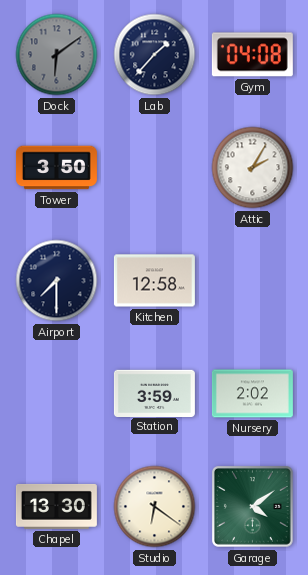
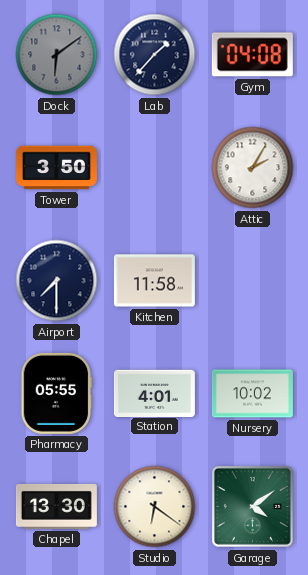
Kitchen: 12:58 -> 11:58 (154, 281)
Pharmacy: none -> 05:55 (57, 393)
Station: 3:59 -> 4:01 (154, 393)
Nursery: 2:02 -> 10:02 (252, 394)
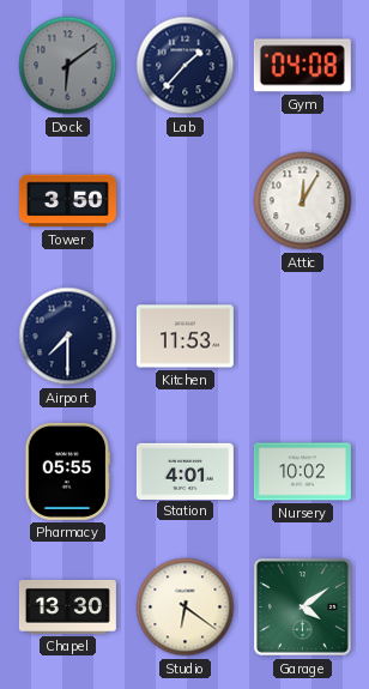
Attic: 2:05 -> 12:05 (303, 201)
Kitchen: 11:58 -> 11:53 (184, 337)
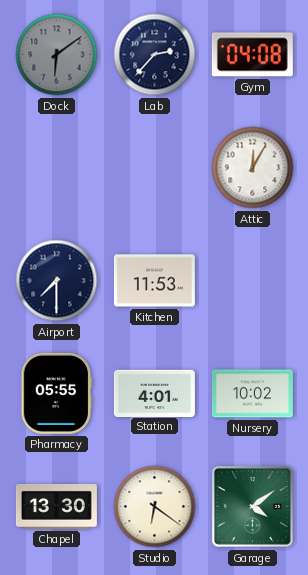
Lab: 1:37 -> 2:37 (155, 55)
Tower: 3:50 -> none (67, 201)
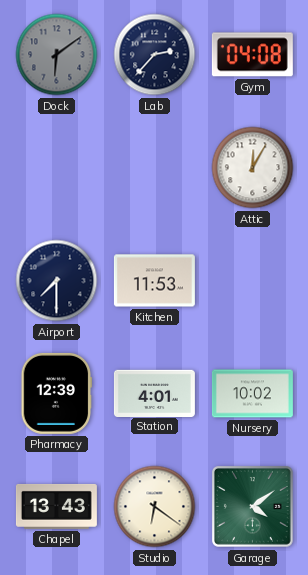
Pharmacy: 05:55 -> 12:39 (57, 393)
Chapel: 13:30 -> 13:43 (56, 506)
